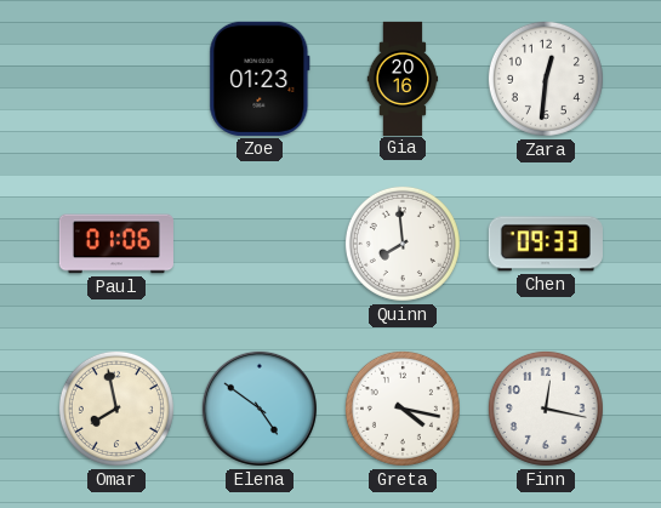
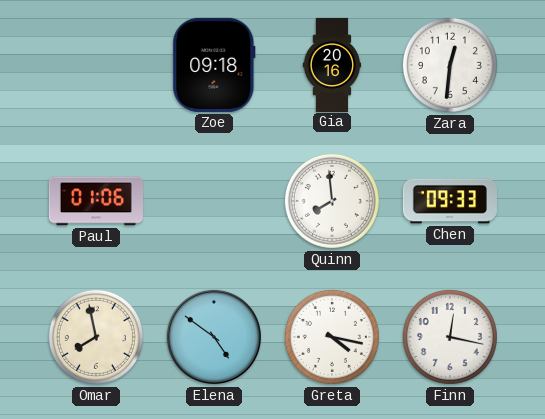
Zoe: 01:23 -> 09:18 (214, 65)
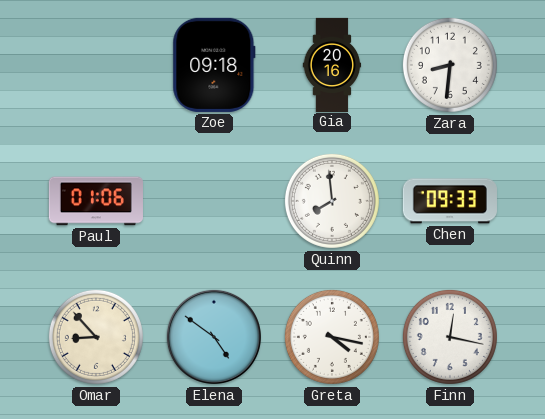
Zara: 12:31 -> 8:31 (450, 65)
Omar: 7:58 -> 8:53 (96, 337)
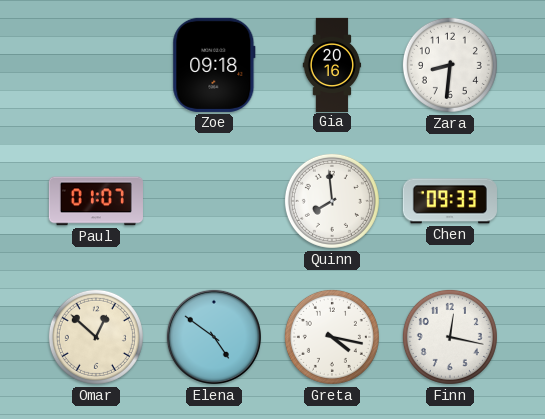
Paul: 01:06 -> 01:07 (96, 201)
Omar: 8:53 -> 12:52 (96, 337)
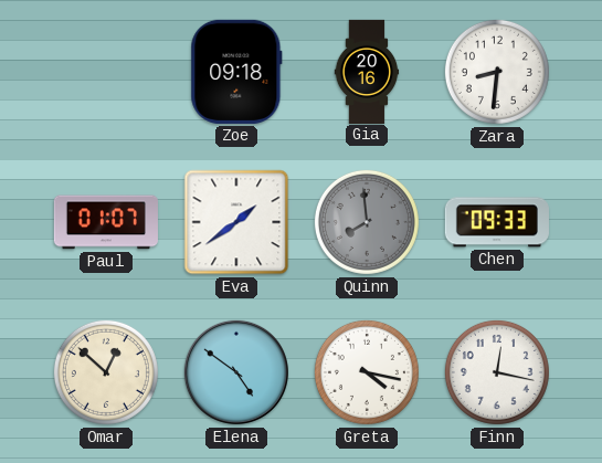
Eva: none -> 1:39 (236, 222)
Quinn dial: white -> grey (367, 222)
